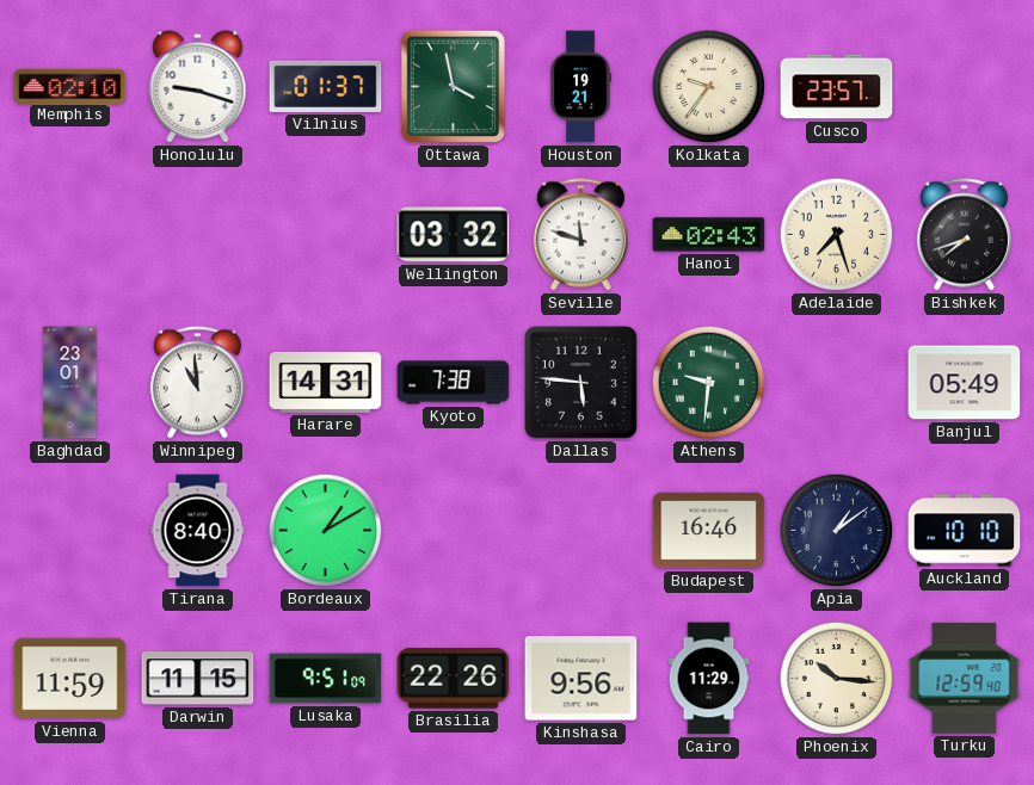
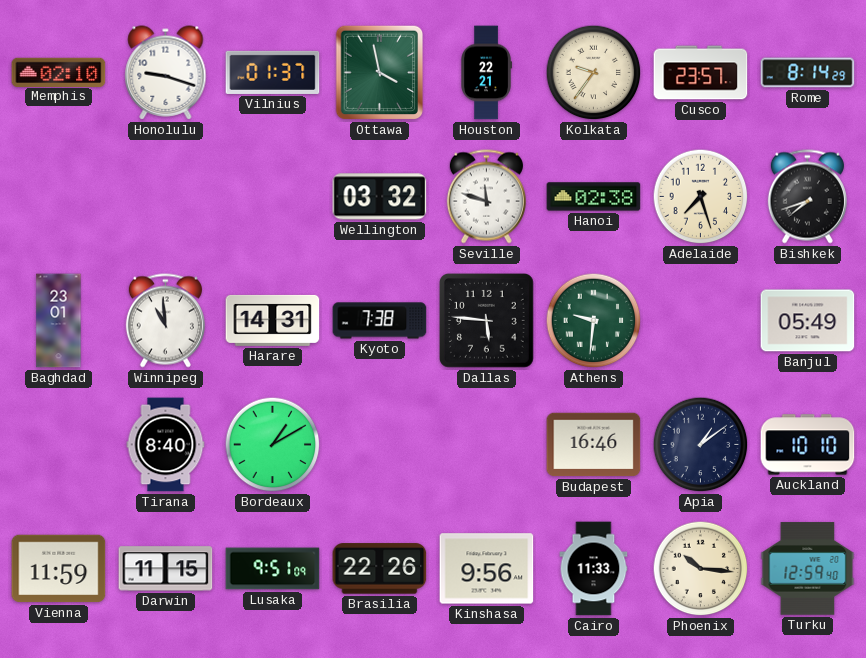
Houston: 19:21 -> 22:21 (486, 73)
Rome: none -> 8:14 (808, 73)
Hanoi: 02:43 -> 02:38 (594, 197)
Cairo: 11:29 -> 11:33 (594, 569)
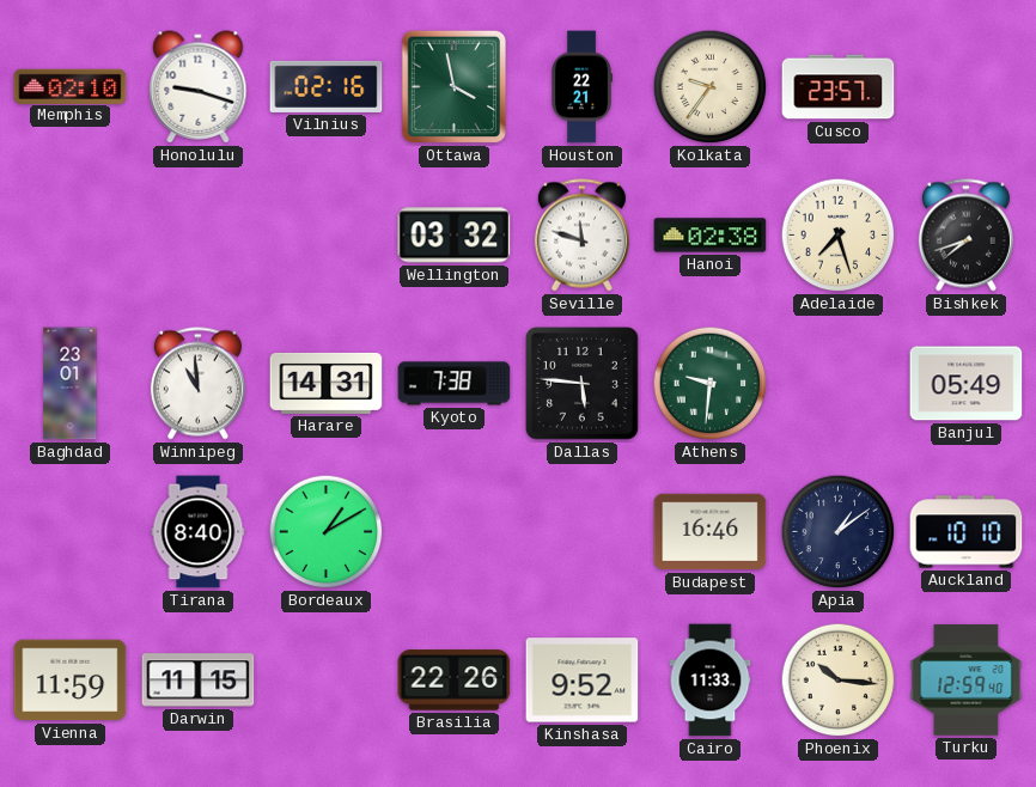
Vilnius: 01:37 -> 02:16 (327, 86)
Rome: 8:14 -> none (808, 73)
Lusaka: 9:51 -> none (273, 569)
Kinshasa: 9:56 -> 9:52 (583, 681)
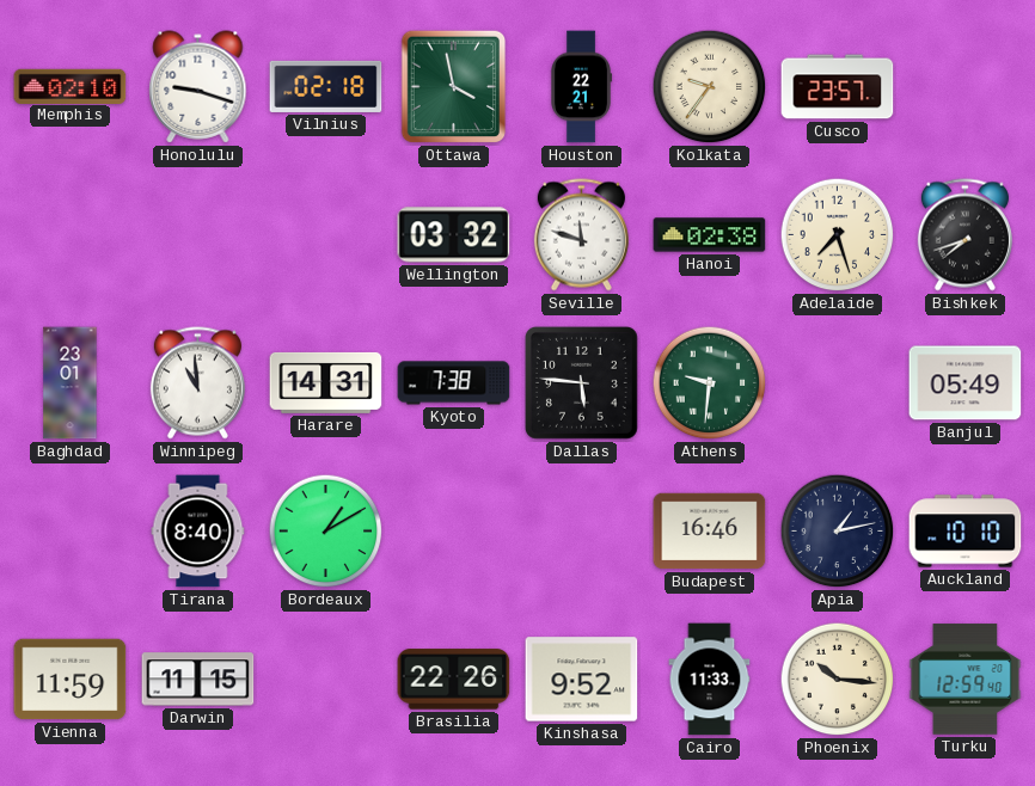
Vilnius: 02:16 -> 02:18 (326, 86)
Apia: 1:09 -> 1:13 (838, 532)
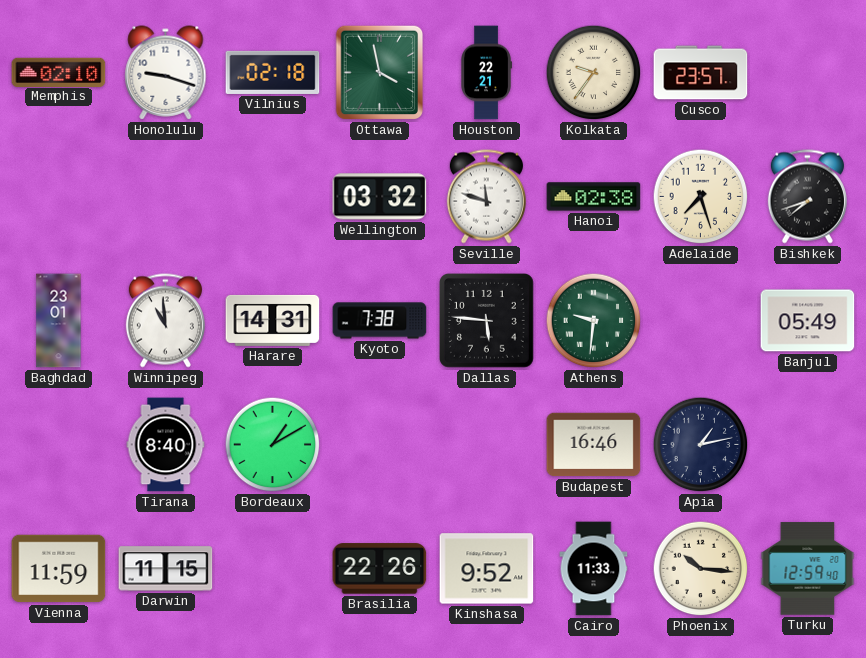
Auckland: 10:10 -> none (966, 532)
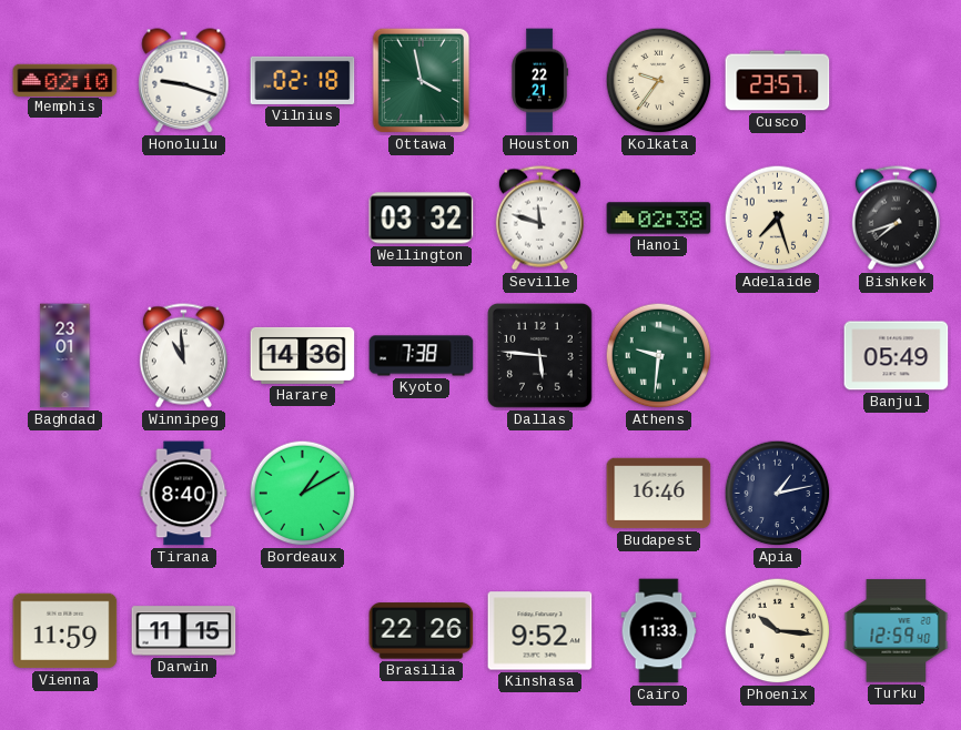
Harare: 14:31 -> 14:36 (303, 355)
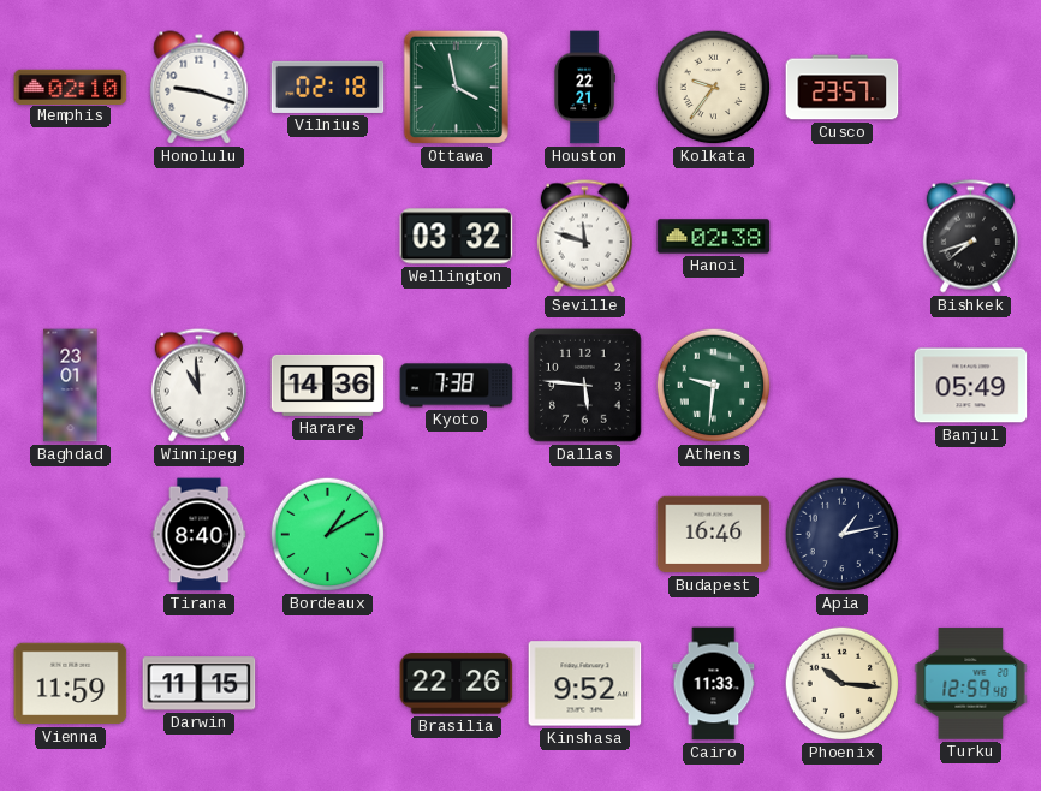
Adelaide: 7:27 -> none (778, 219)
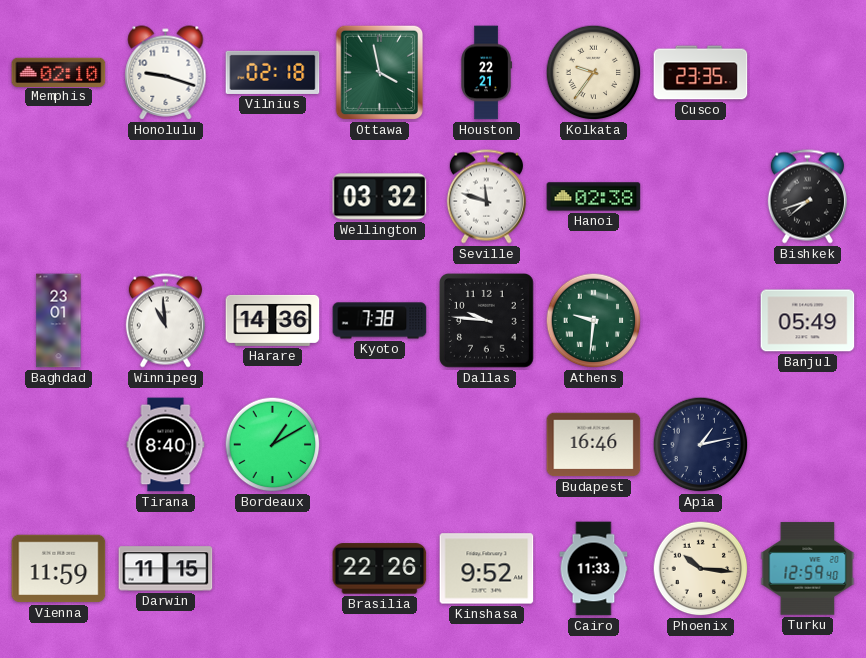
Cusco: 23:57 -> 23:35 (701, 73)
Dallas: 5:46 -> 9:46 (487, 321)
